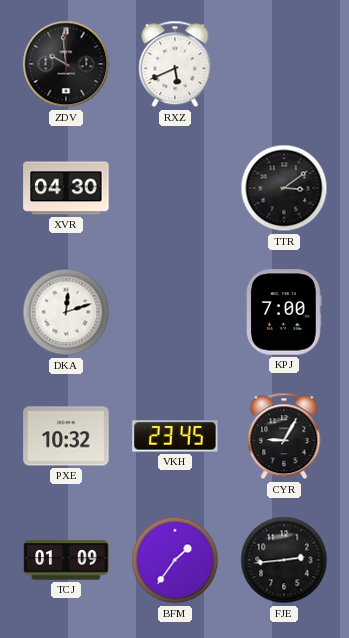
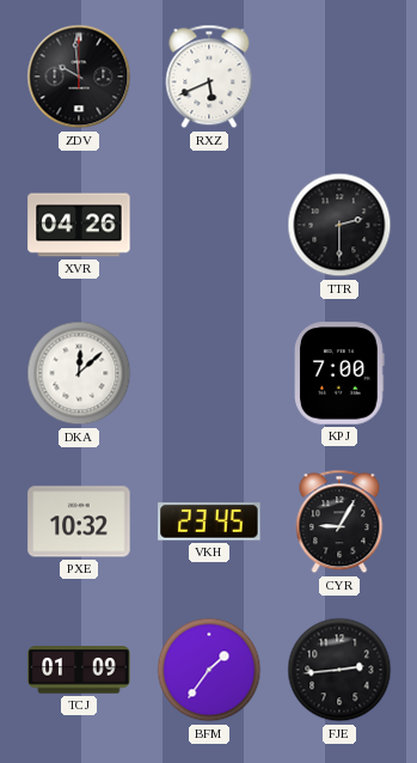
XVR: 04:30 -> 04:26 (79, 225)
TTR: 3:09 -> 2:30 (339, 225)
DKA: 12:12 -> 12:08 (79, 373)
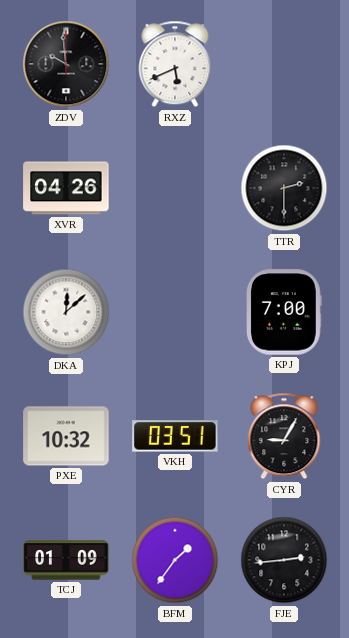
VKH: 23:45 -> 03:51 (175, 436)
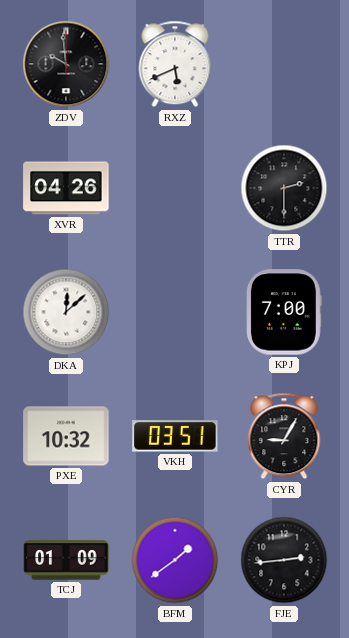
BFM: 1:36 -> 1:39 (175, 560)
